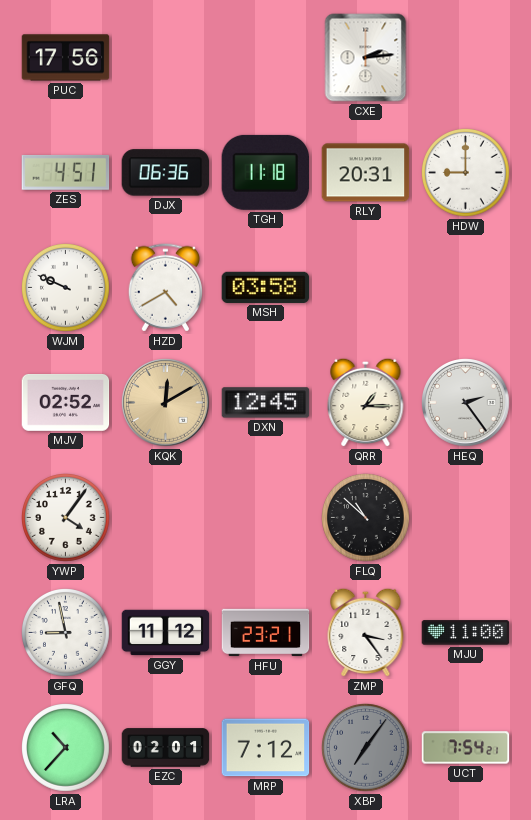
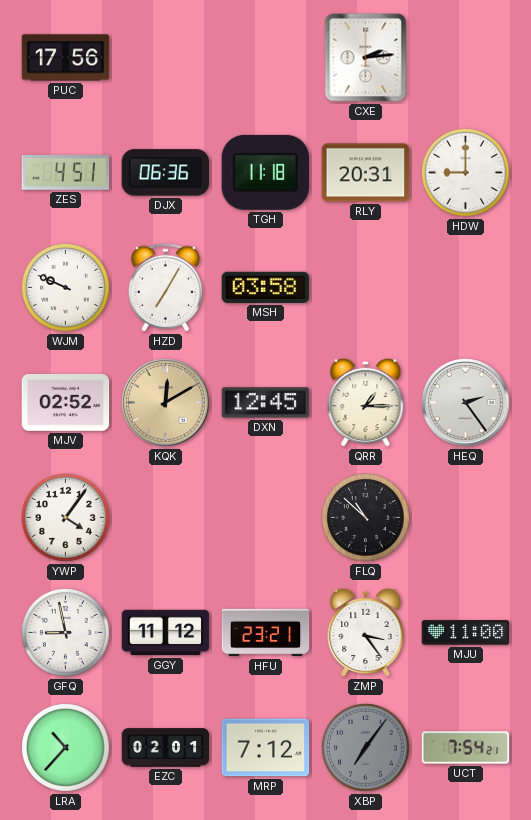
HZD: 4:40 -> 7:05 (165, 288)
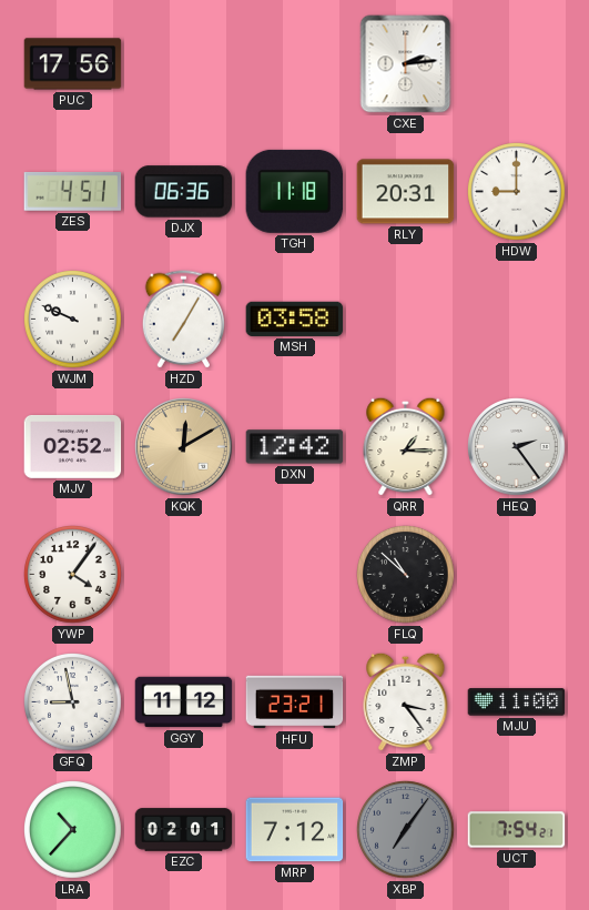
DXN: 12:45 -> 12:42 (295, 447)
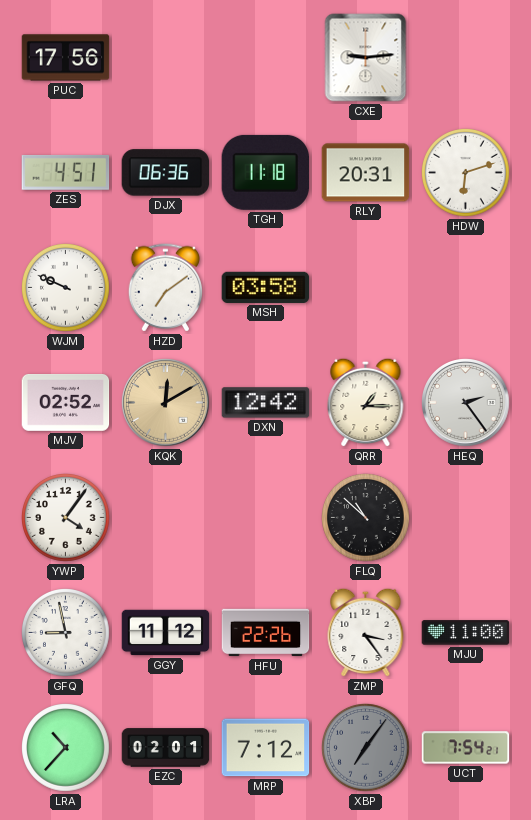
CXE: 2:14 -> 9:14 (366, 58)
HDW: 9:00 -> 6:12 (466, 173)
HZD: 7:05 -> 7:09 (165, 288)
HFU: 23:21 -> 22:26 (266, 633)
